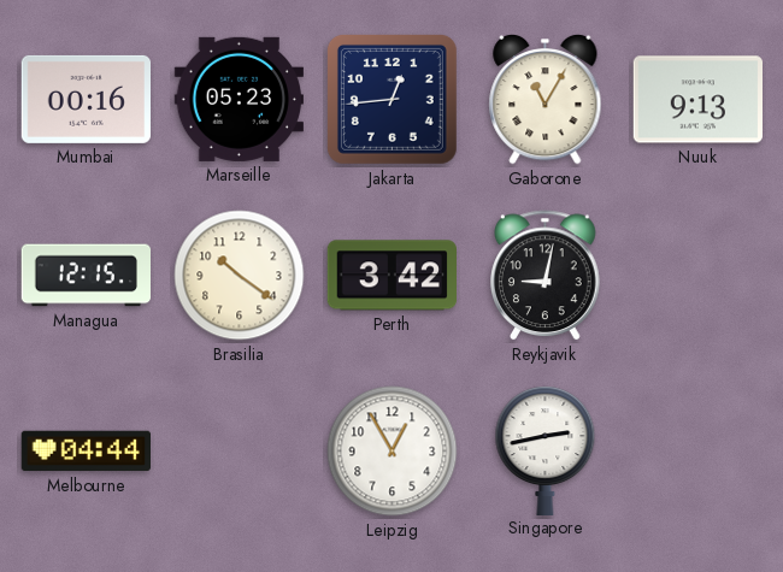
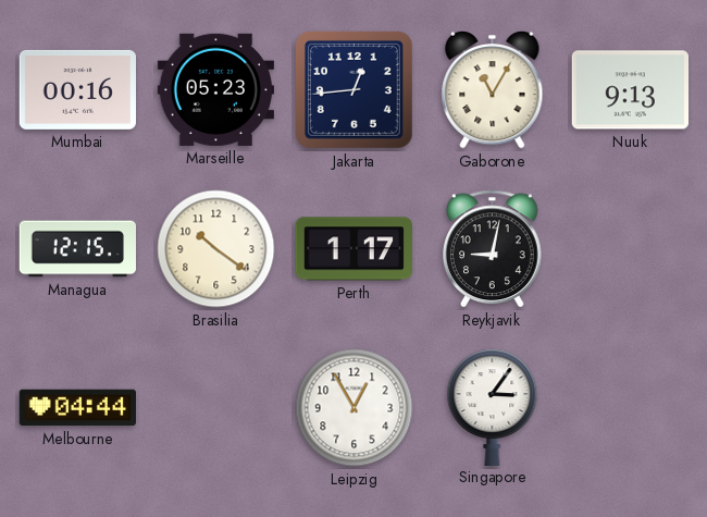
Perth: 3:42 -> 1:17 (353, 249)
Singapore: 2:43 -> 3:06 (493, 407)
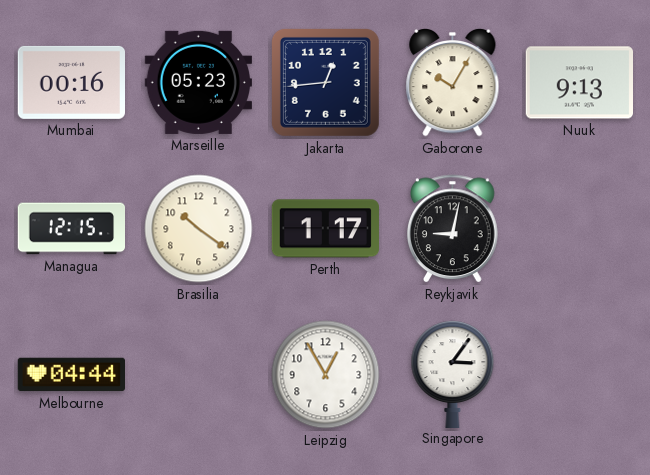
Gaborone: 11:05 -> 10:05 (453, 82)
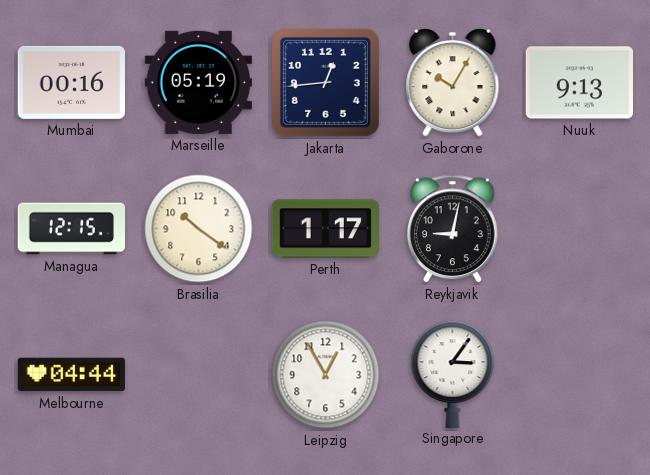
Marseille: 05:23 -> 05:19 (198, 82)
